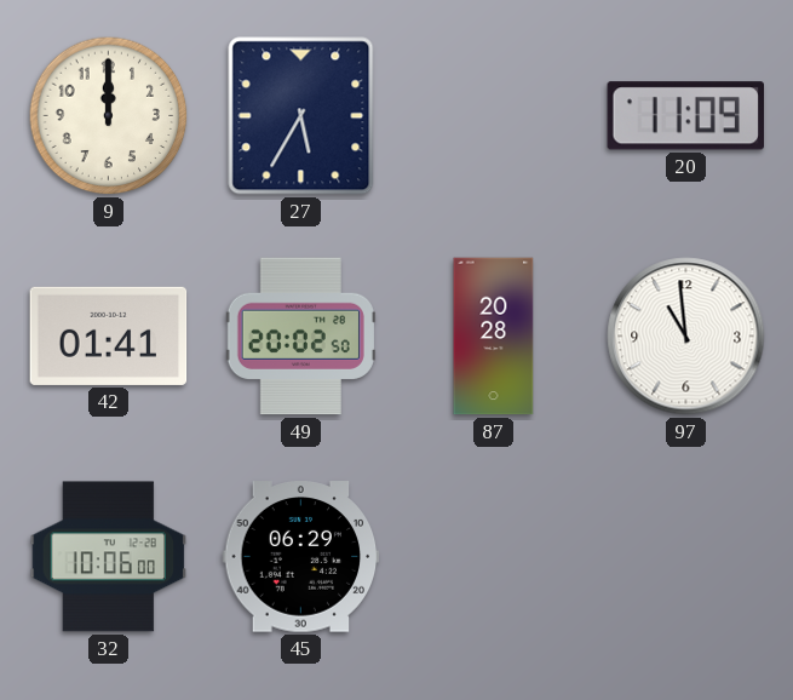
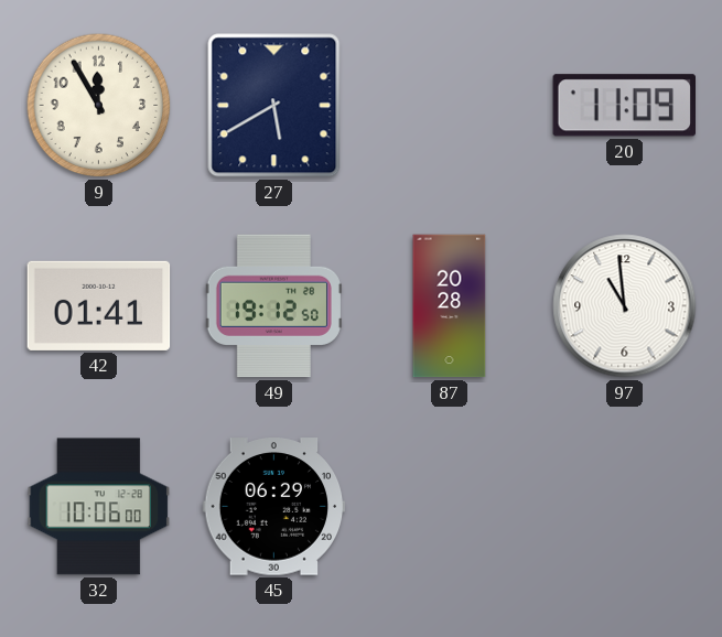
9: 12:00 -> 11:55 (99, 106)
27: 5:35 -> 5:40 (274, 106)
49: 20:02 -> 19:12 (273, 306)
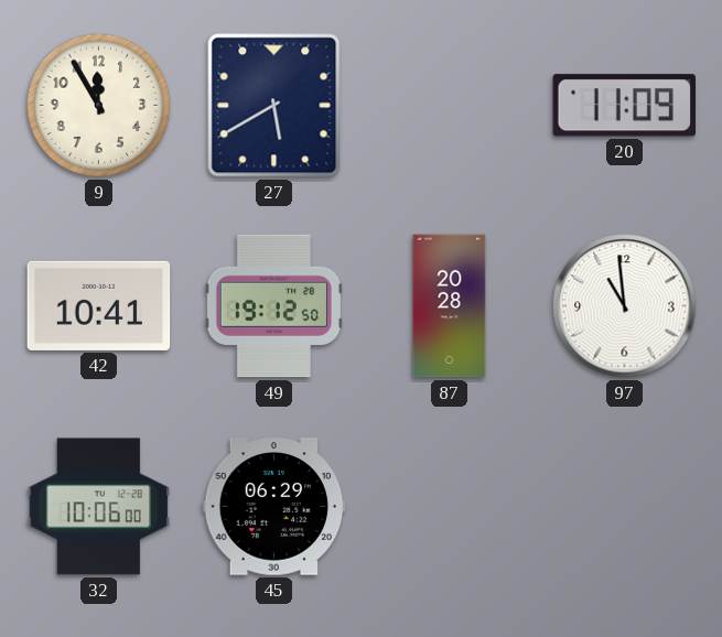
42: 01:41 -> 10:41 (99, 305)
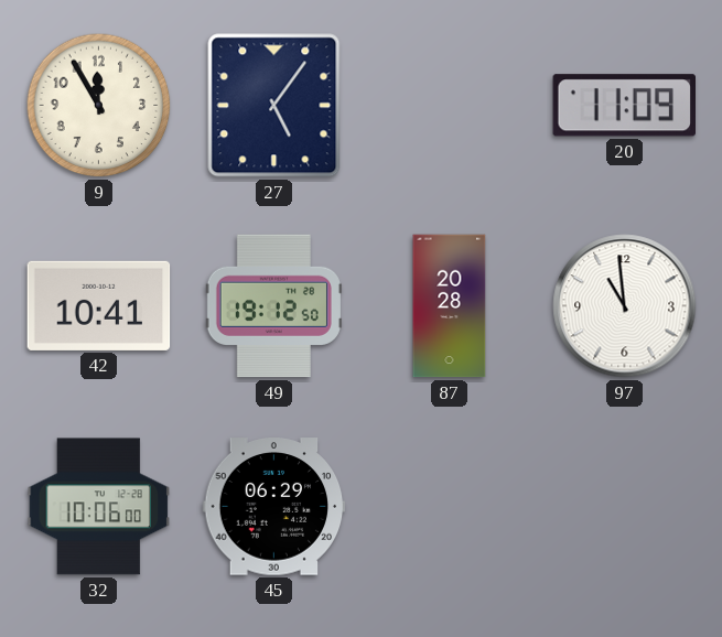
27: 5:40 -> 5:06 (274, 106)
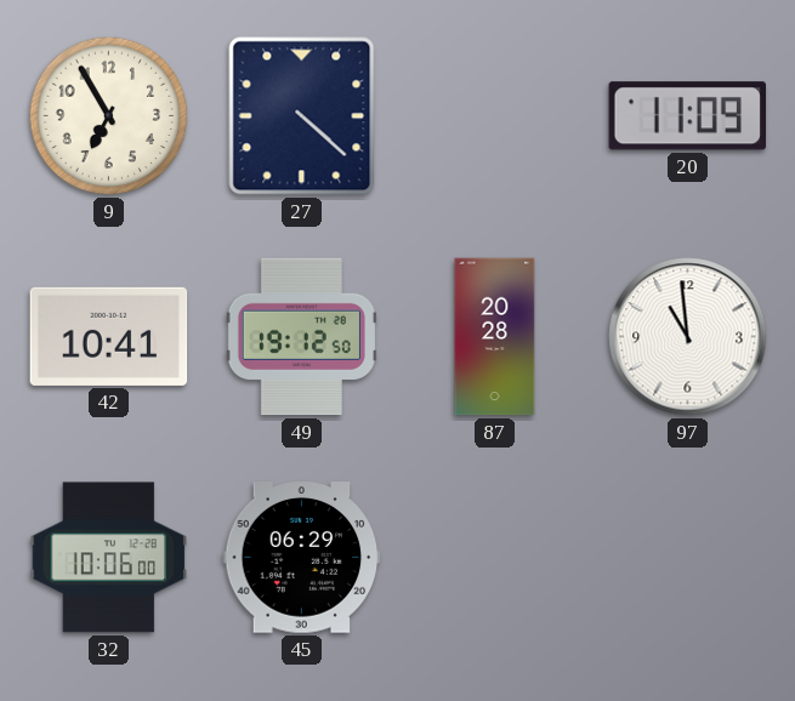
9: 11:55 -> 6:55 (109, 116)
27: 5:06 -> 4:22 (302, 116)
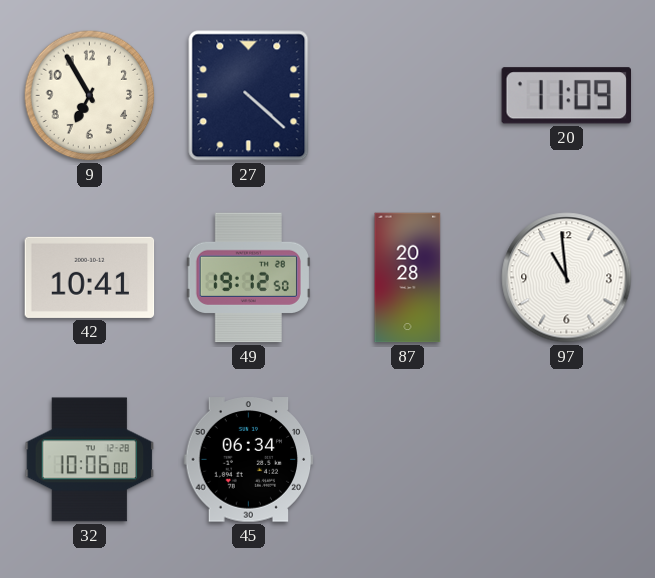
45: 06:29 -> 06:34 (249, 460)
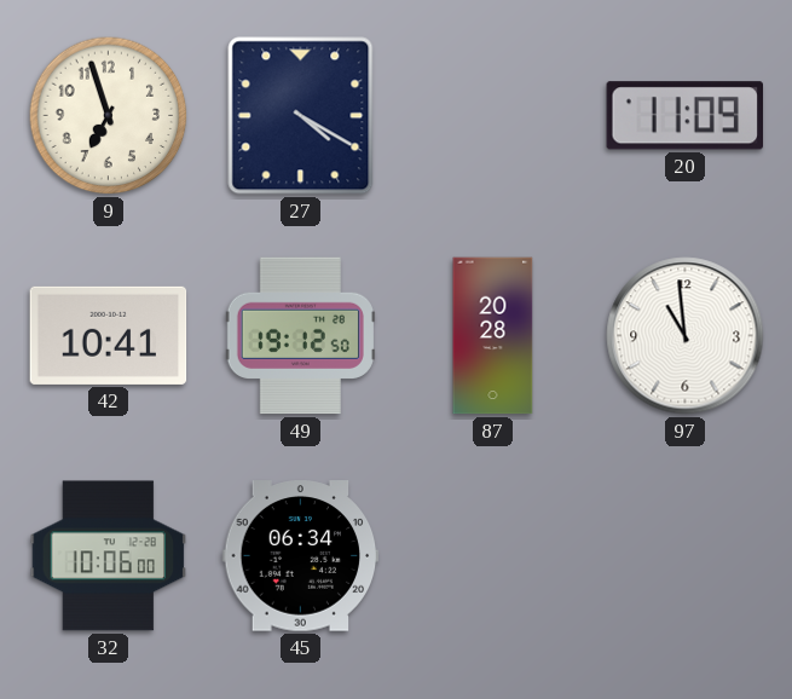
9: 6:55 -> 6:57 (109, 116)
27: 4:22 -> 4:20 (301, 116)
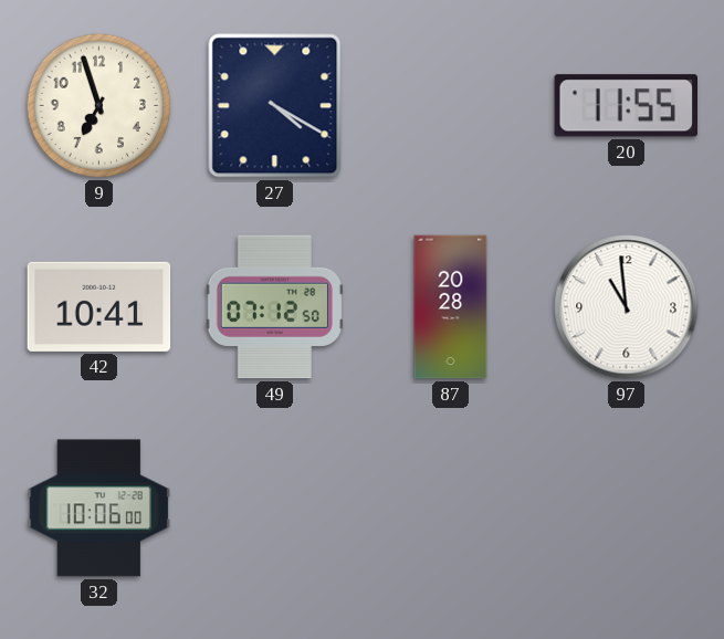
20: 11:09 -> 11:55 (626, 106)
49: 19:12 -> 07:12 (274, 307)
45: 06:34 -> none (301, 556)
